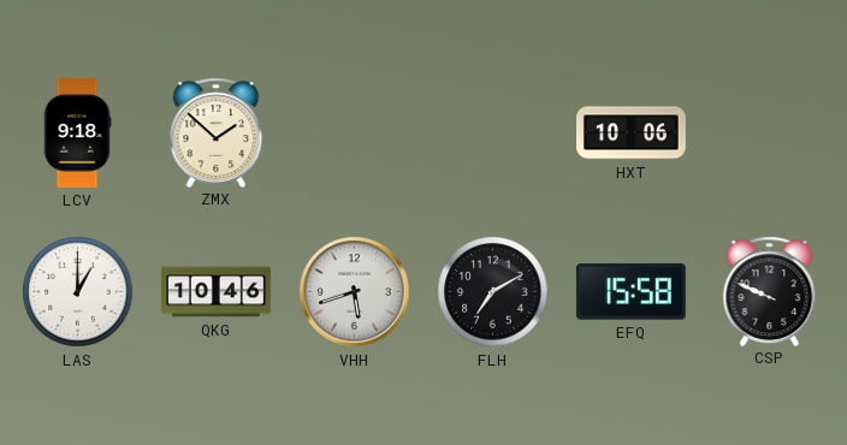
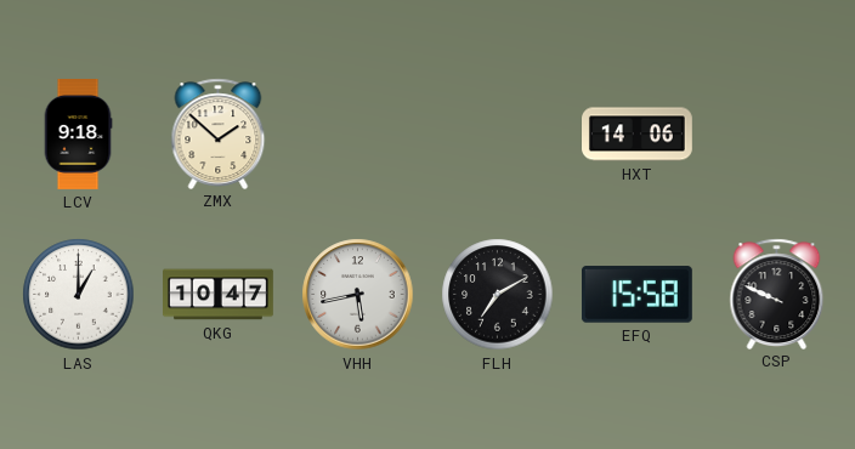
HXT: 10:06 -> 14:06 (638, 135)
QKG: 10:46 -> 10:47 (219, 295)
VHH: 5:42 -> 5:43 (358, 295)
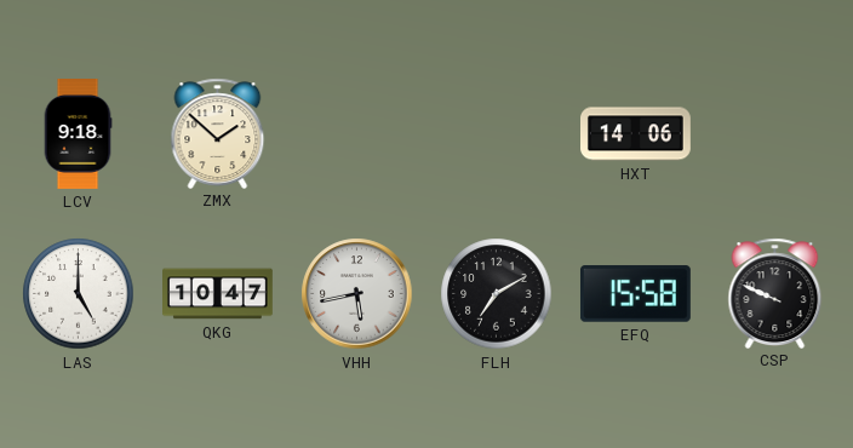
LAS: 1:00 -> 5:00 (79, 294)
